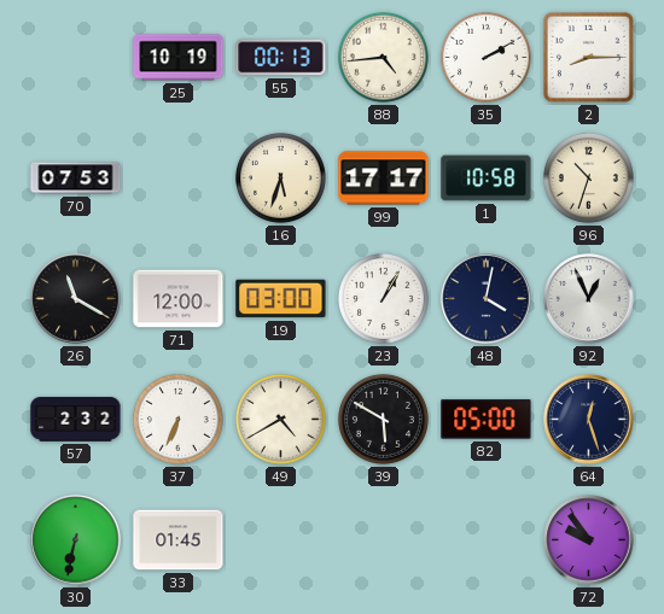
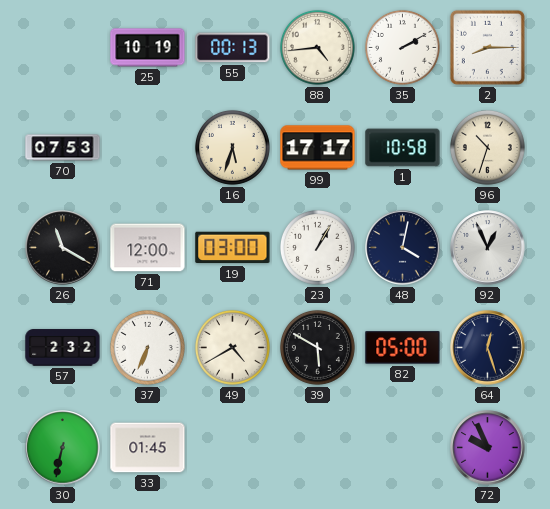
72: 9:54 -> 9:56 (488, 448)
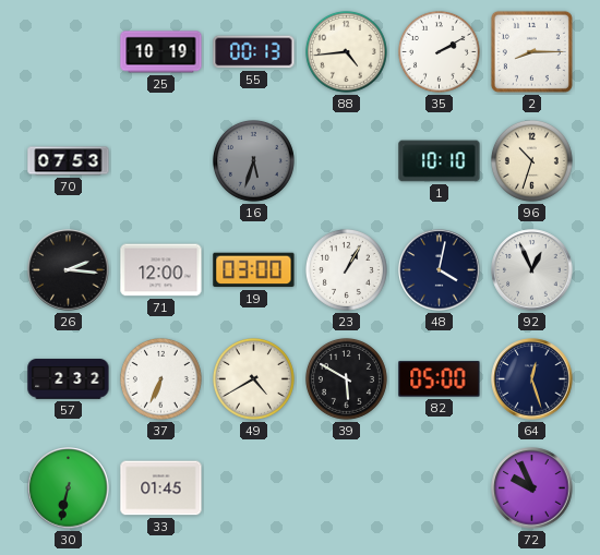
16 dial: cream -> grey (253, 160)
99: 17:17 -> none (318, 148)
1: 10:58 -> 10:10 (440, 161)
26: 11:20 -> 2:16 (69, 270)
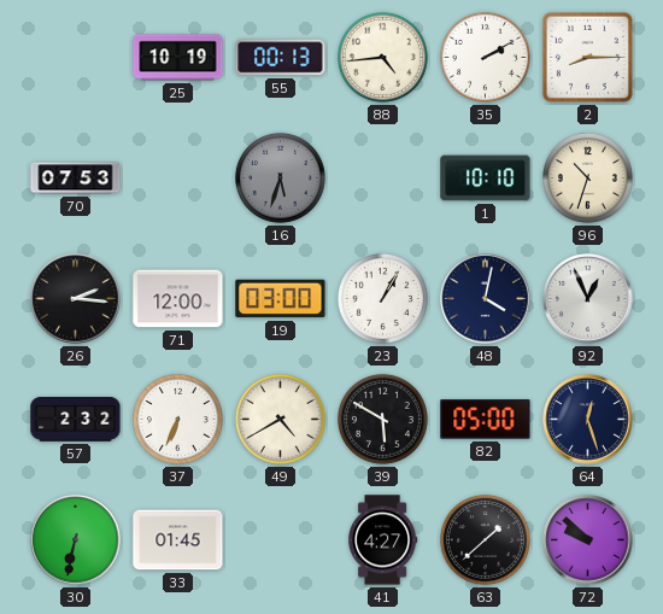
41: none -> 4:27 (383, 540)
63: none -> 1:38 (485, 539)
72: 9:56 -> 9:52 (588, 540)
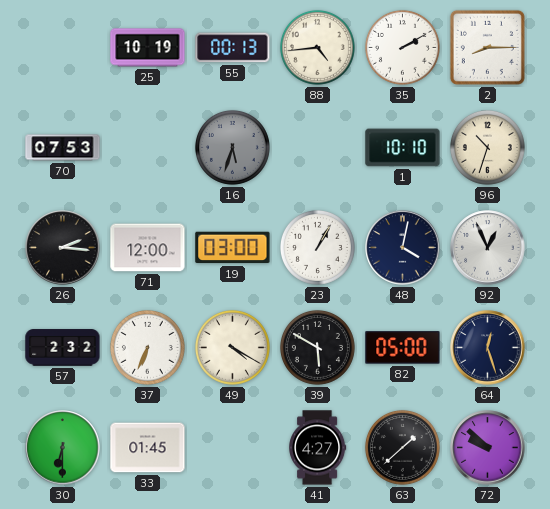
49: 4:40 -> 4:20 (232, 347)
30: 6:32 -> 6:30 (63, 448)
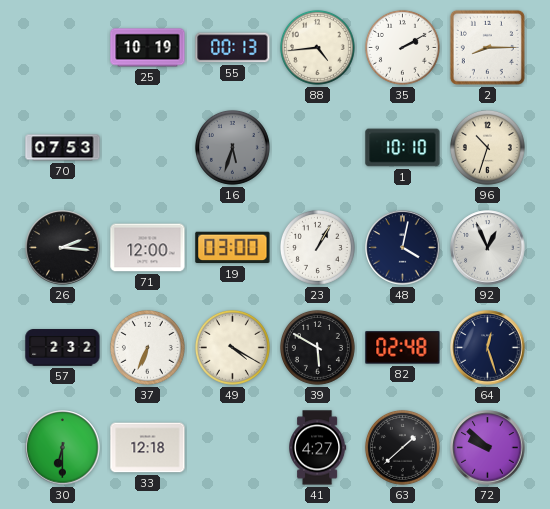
82: 05:00 -> 02:48 (403, 348)
33: 01:45 -> 12:18 (148, 448)
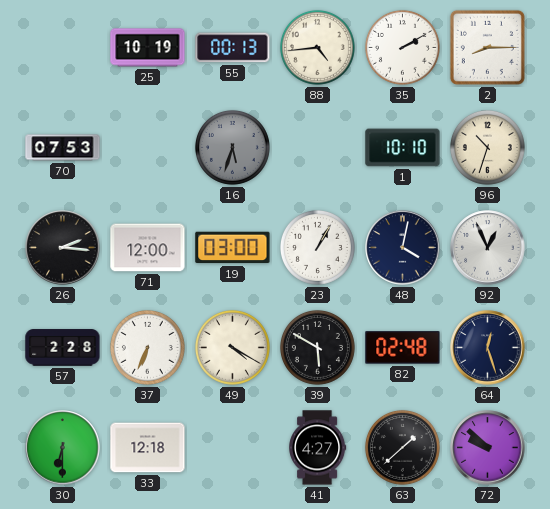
57: 2:32 -> 2:28 (63, 348)
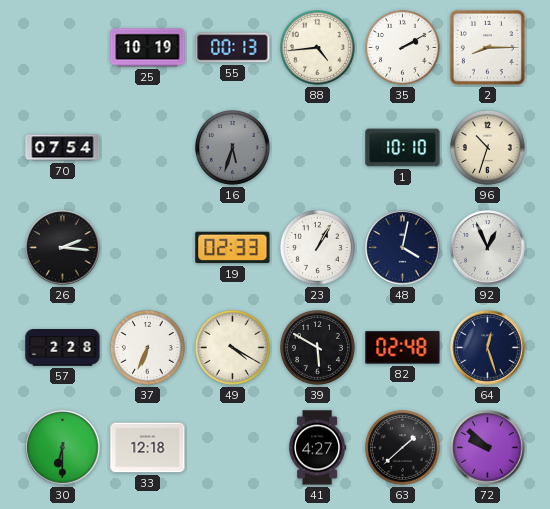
70: 07:53 -> 07:54 (63, 148)
71: 12:00 -> none (148, 248)
19: 03:00 -> 02:33 (233, 248)
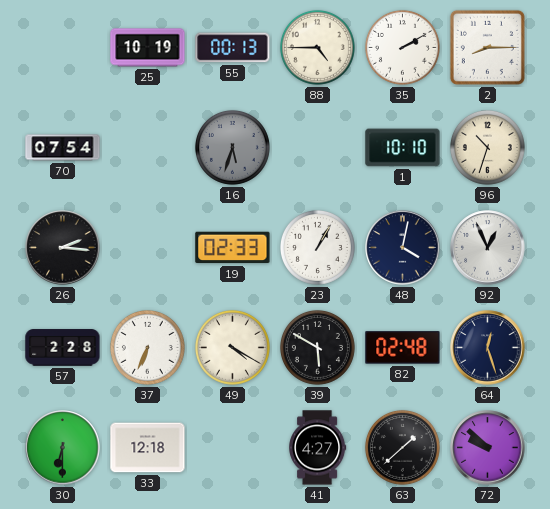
88: 4:44 -> 4:45 (317, 47)
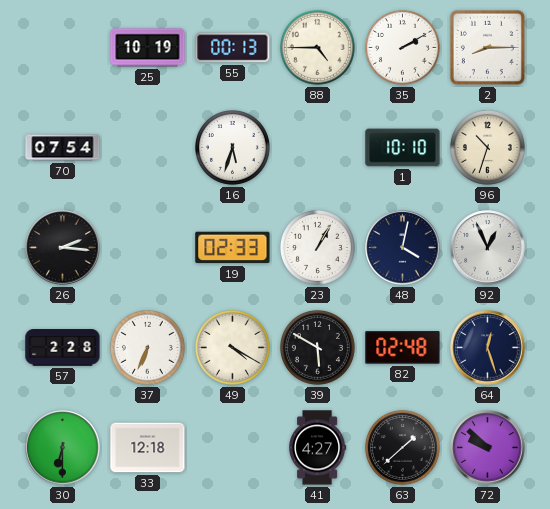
16 dial: grey -> white (232, 147)
